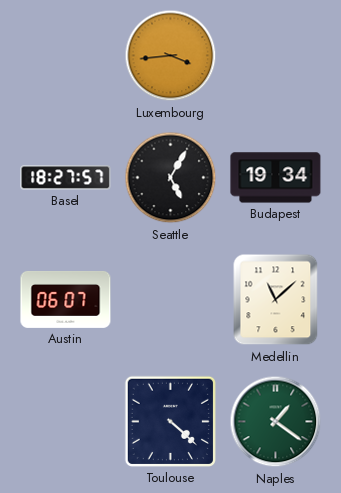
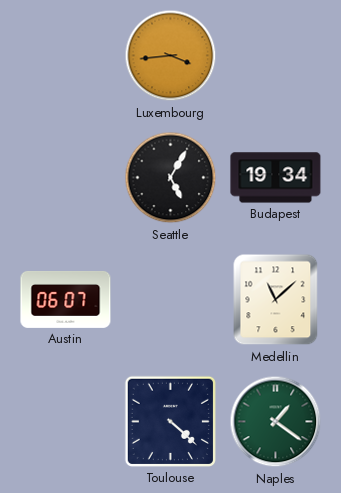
Basel: 18:27 -> none (66, 178)
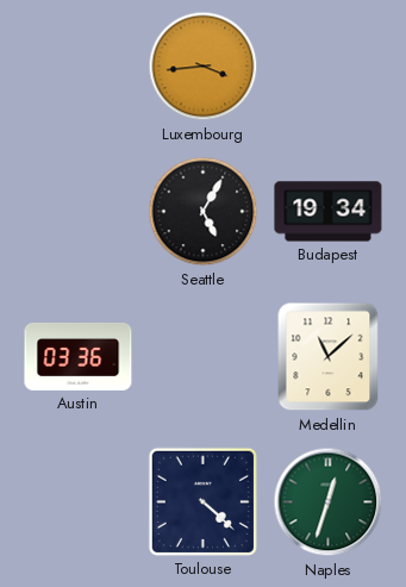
Austin: 06:07 -> 03:36 (79, 356)
Naples: 1:21 -> 12:33 (329, 502)
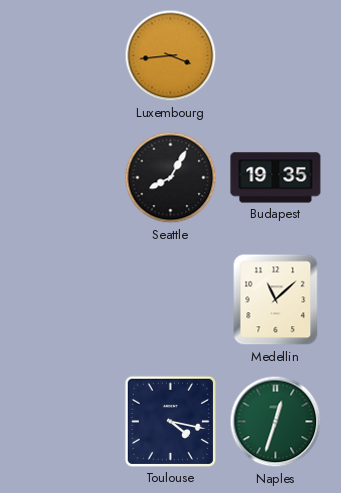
Seattle: 5:05 -> 8:05 (171, 178)
Budapest: 19:34 -> 19:35 (276, 178)
Austin: 03:36 -> none (79, 356)
Toulouse: 4:22 -> 4:17 (170, 421)
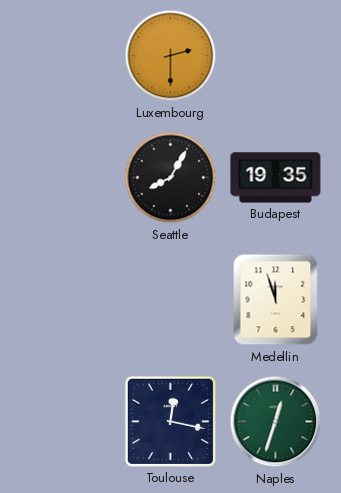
Luxembourg: 3:44 -> 2:30 (171, 56)
Medellin: 11:08 -> 11:57 (276, 300)
Toulouse: 4:17 -> 12:17 (170, 421)
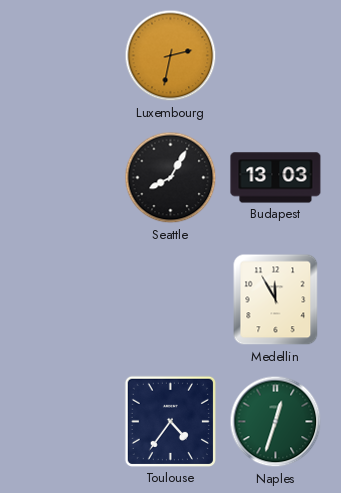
Luxembourg: 2:30 -> 2:32 (171, 56)
Budapest: 19:35 -> 13:03 (276, 178)
Medellin: 11:57 -> 11:55 (276, 300)
Toulouse: 12:17 -> 4:36 (170, 421)
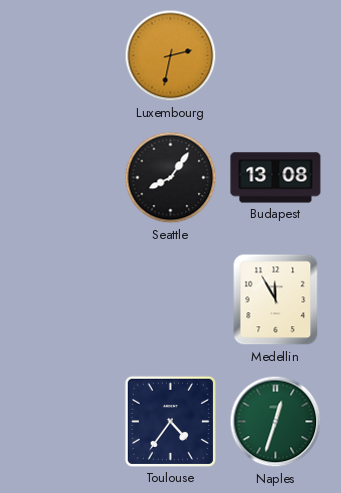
Seattle: 8:05 -> 8:06 (171, 178)
Budapest: 13:03 -> 13:08 (276, 178)
